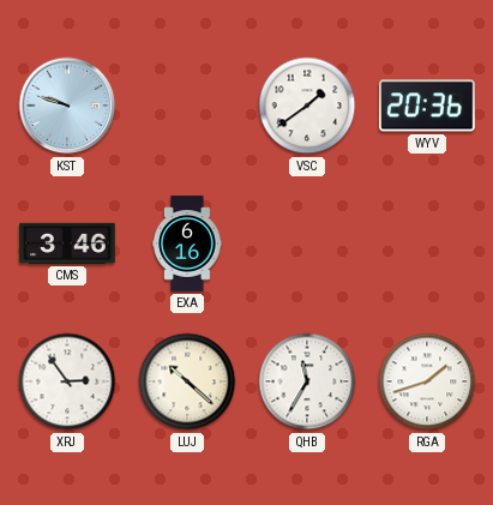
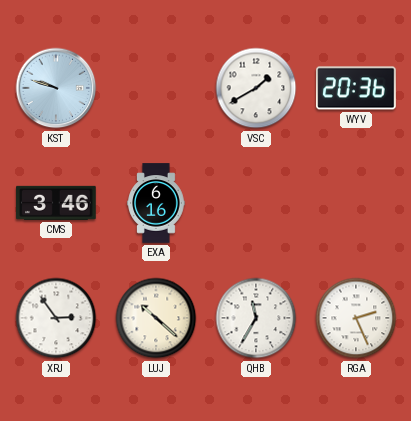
VSC: 1:39 -> 1:40 (256, 88)
RGA: 1:42 -> 2:26 (356, 318)
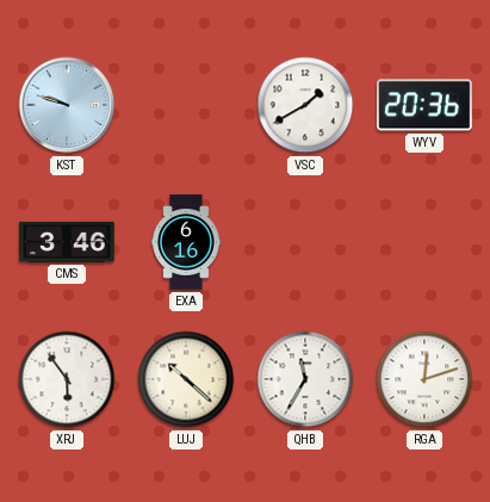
XRJ: 2:54 -> 5:54 (67, 379)
RGA: 2:26 -> 12:12 (424, 379)
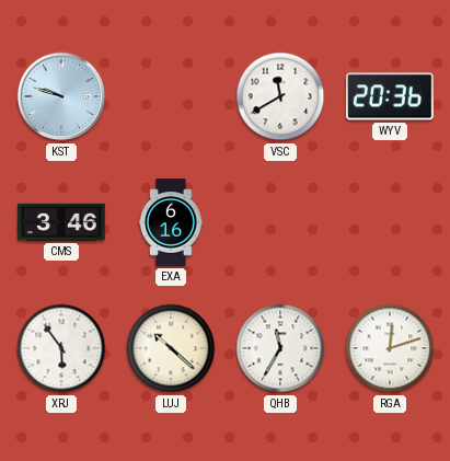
VSC: 1:40 -> 11:40 (280, 96)
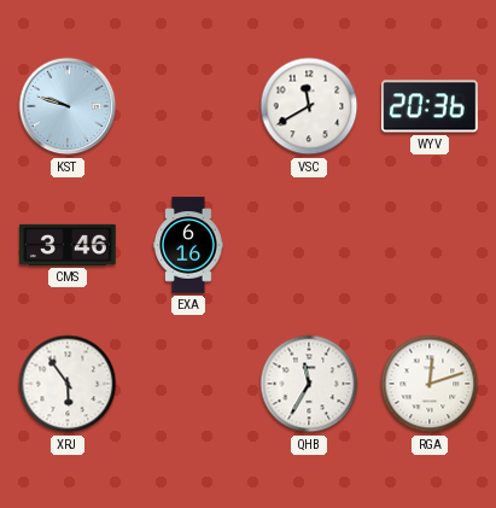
LUJ: 10:22 -> none (171, 348)
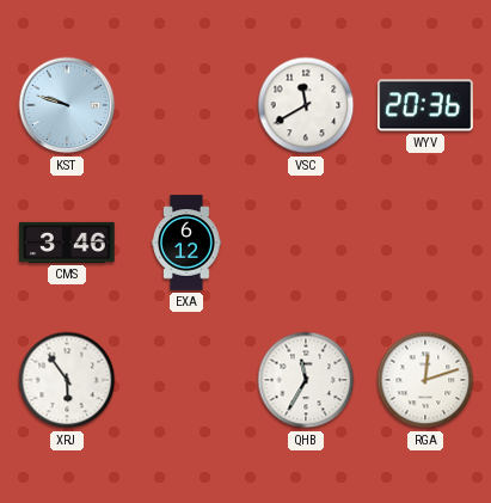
EXA: 6:16 -> 6:12 (186, 243)
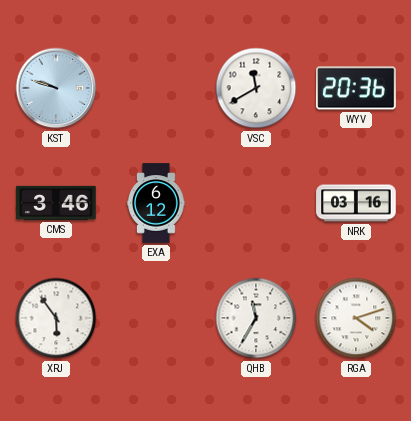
NRK: none -> 03:16 (356, 203)
RGA: 12:12 -> 4:12 (356, 318)
